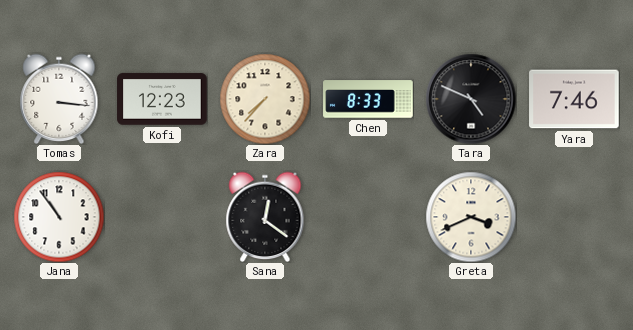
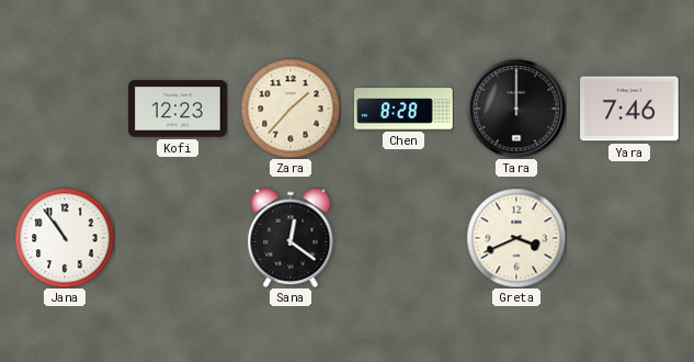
Tomas: 3:16 -> none (59, 99)
Zara: 7:37 -> 1:37 (291, 109)
Chen: 8:33 -> 8:28 (403, 109)
Tara: 4:49 -> 12:00 (516, 109)
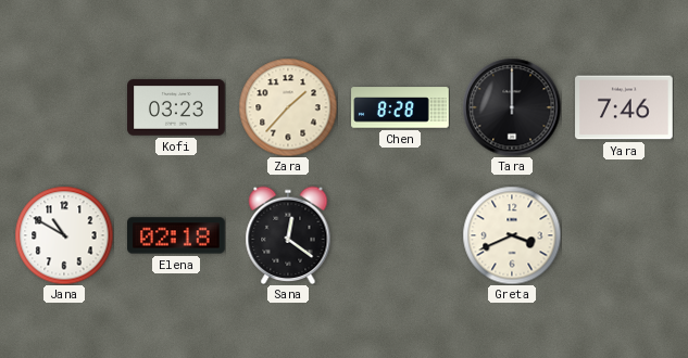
Kofi: 12:23 -> 03:23 (176, 107)
Jana: 10:54 -> 10:50 (64, 235)
Elena: none -> 02:18 (176, 235)
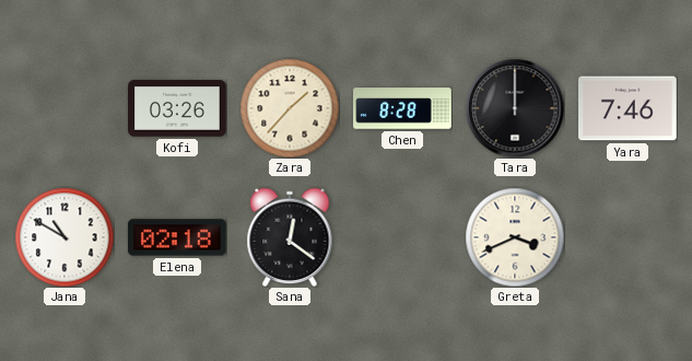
Kofi: 03:23 -> 03:26 (177, 108)
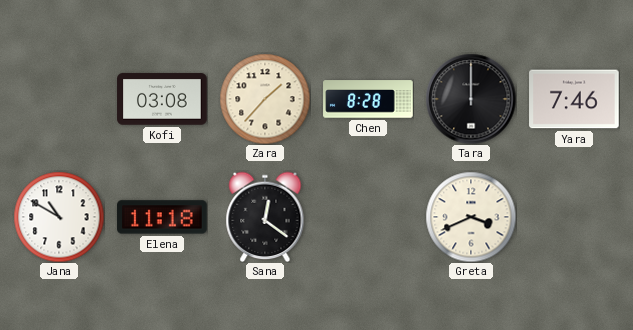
Kofi: 03:26 -> 03:08 (162, 99)
Elena: 02:18 -> 11:18 (162, 217)
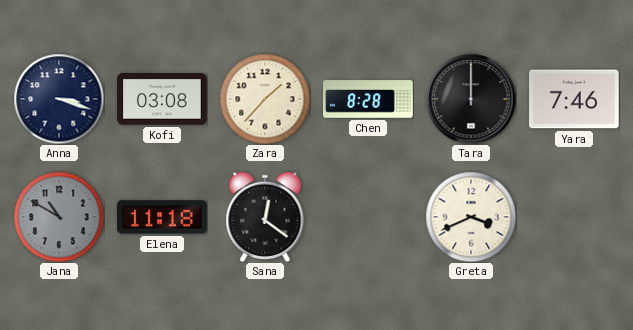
Anna: none -> 3:18 (59, 99)
Jana dial: white -> grey (59, 217)
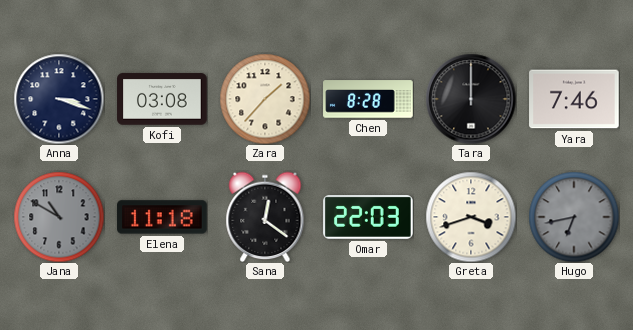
Omar: none -> 22:03 (368, 218)
Greta: 3:41 -> 3:42 (471, 217)
Hugo: none -> 6:43 (574, 217)
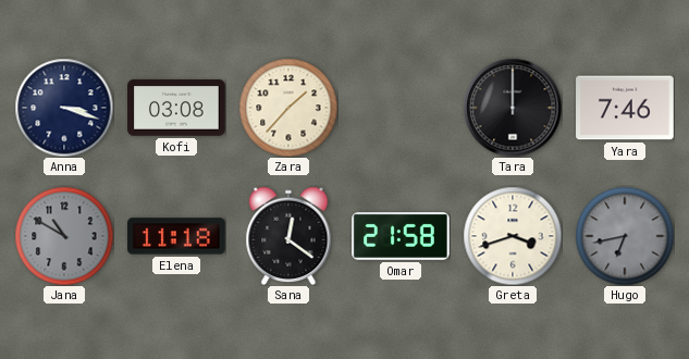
Chen: 8:28 -> none (368, 99)
Omar: 22:03 -> 21:58 (401, 237)
